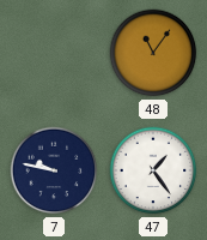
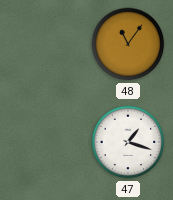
7: 9:47 -> none (54, 170)
47: 1:24 -> 1:18 (128, 142)
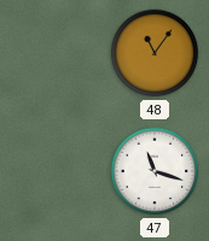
47: 1:18 -> 11:18 (155, 171)
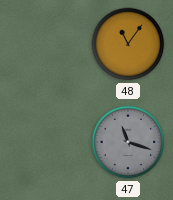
47 dial: white -> grey (128, 142)
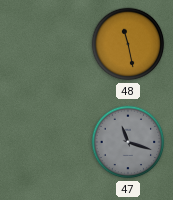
48: 11:06 -> 11:28 (128, 44)
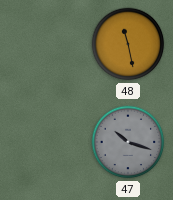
47: 11:18 -> 10:18 (128, 142)
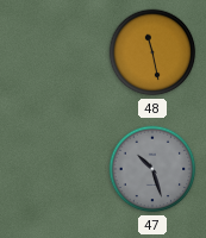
47: 10:18 -> 10:27 (152, 169)
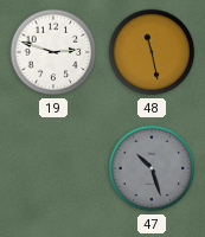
19: none -> 2:48 (53, 52)
